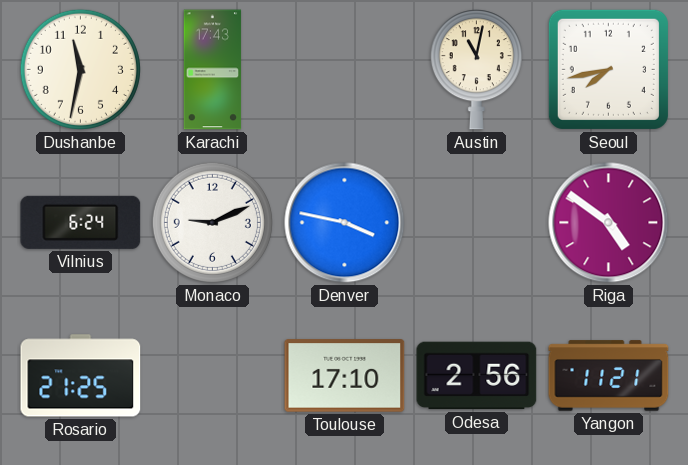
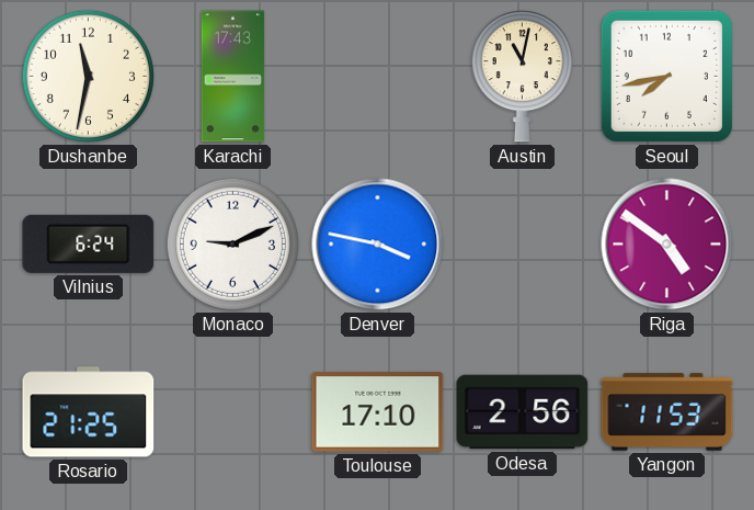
Yangon: 11:21 -> 11:53 (667, 412)
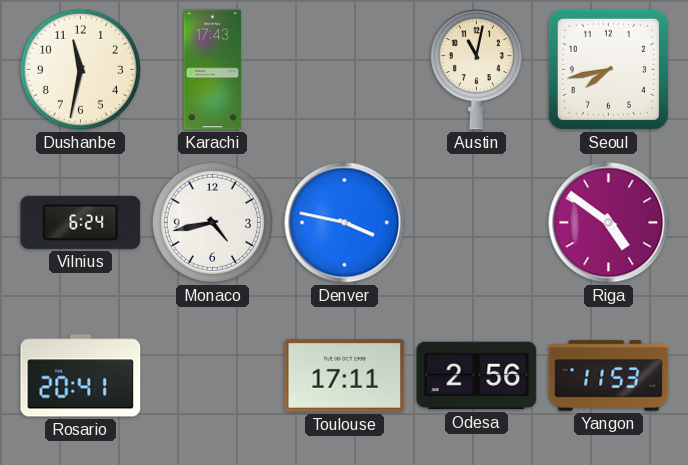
Monaco: 9:11 -> 4:43 (212, 222)
Rosario: 21:25 -> 20:41 (81, 376)
Toulouse: 17:10 -> 17:11 (345, 376)
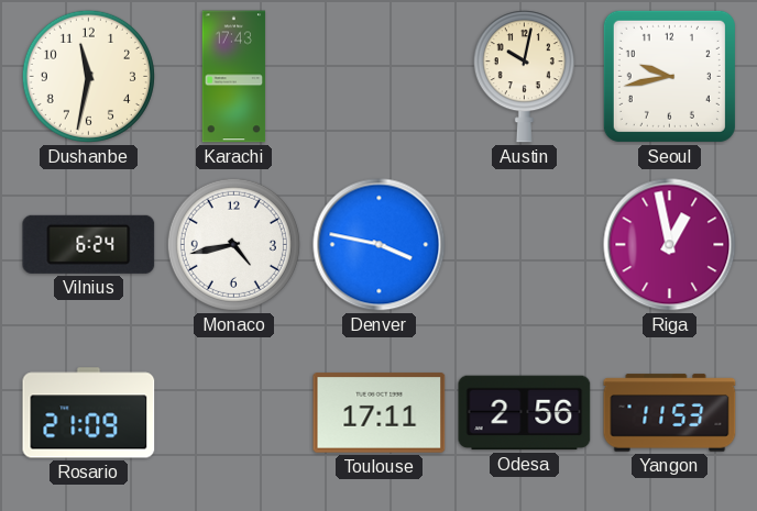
Austin: 11:02 -> 10:02 (524, 77)
Seoul: 7:43 -> 9:43 (669, 76)
Riga: 4:51 -> 12:58 (670, 245)
Rosario: 20:41 -> 21:09 (89, 413)
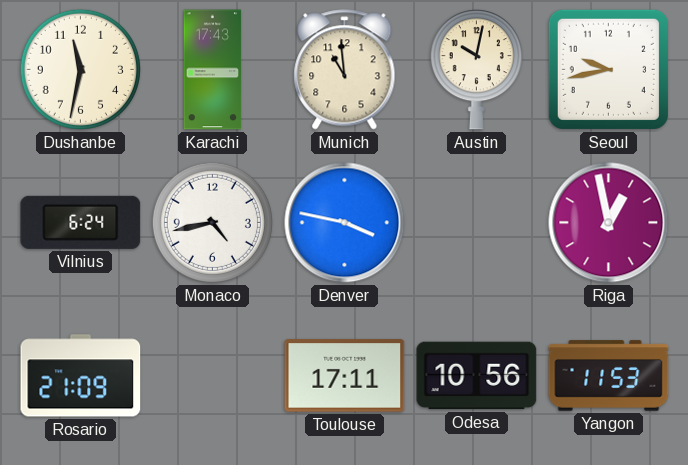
Munich: none -> 10:59 (345, 70)
Odesa: 2:56 -> 10:56 (477, 376)
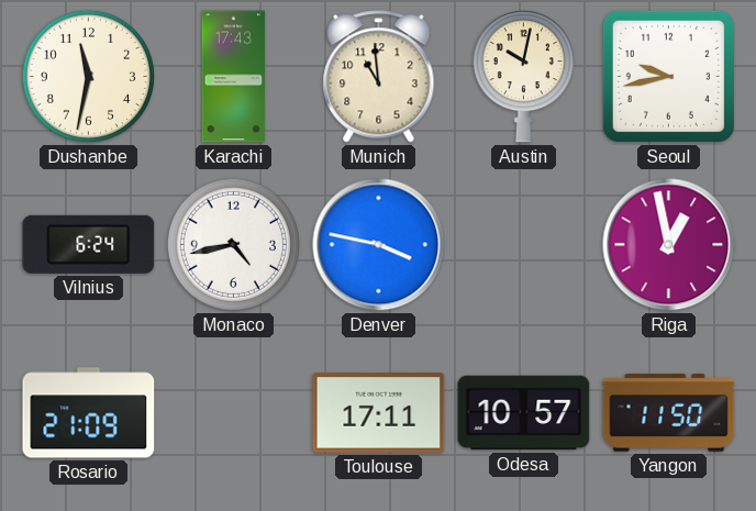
Odesa: 10:56 -> 10:57 (524, 413)
Yangon: 11:53 -> 11:50 (669, 413)
